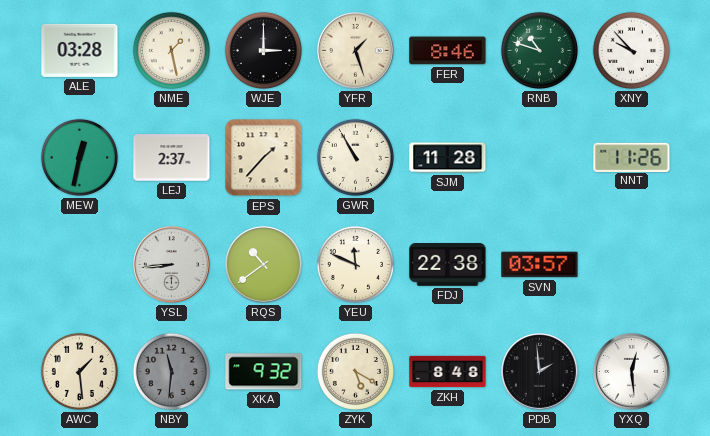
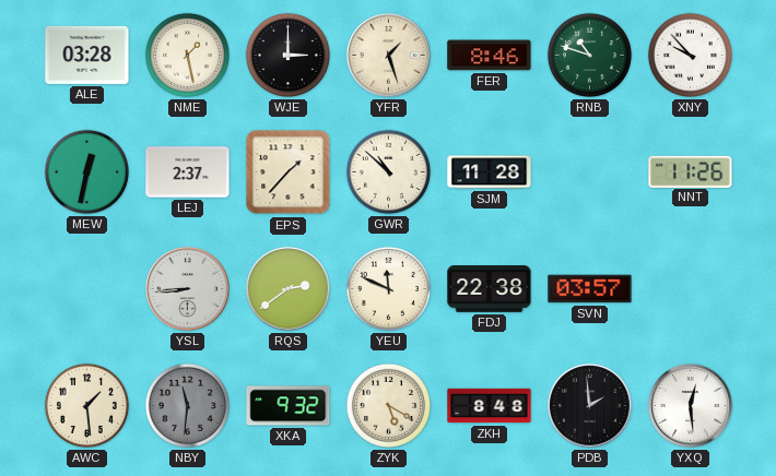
GWR: 10:55 -> 10:52 (388, 171)
RQS: 10:39 -> 2:39 (289, 289)
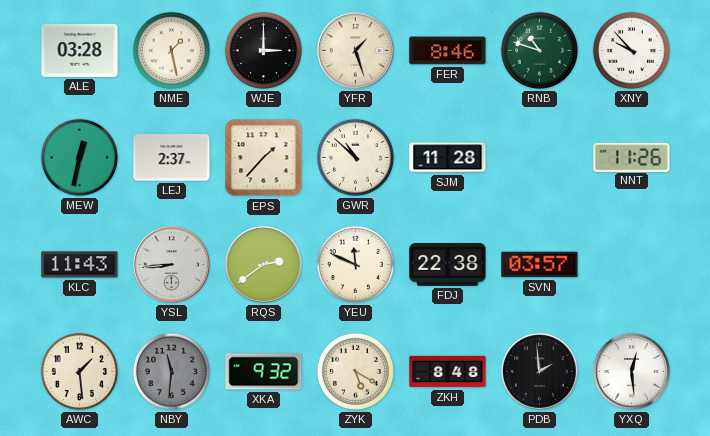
KLC: none -> 11:43 (80, 265)
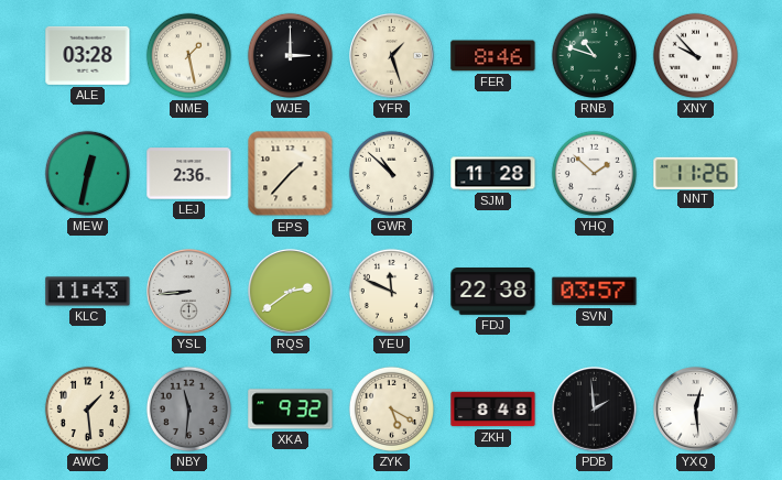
LEJ: 2:37 -> 2:36 (189, 174)
YHQ: none -> 1:52 (594, 173)
